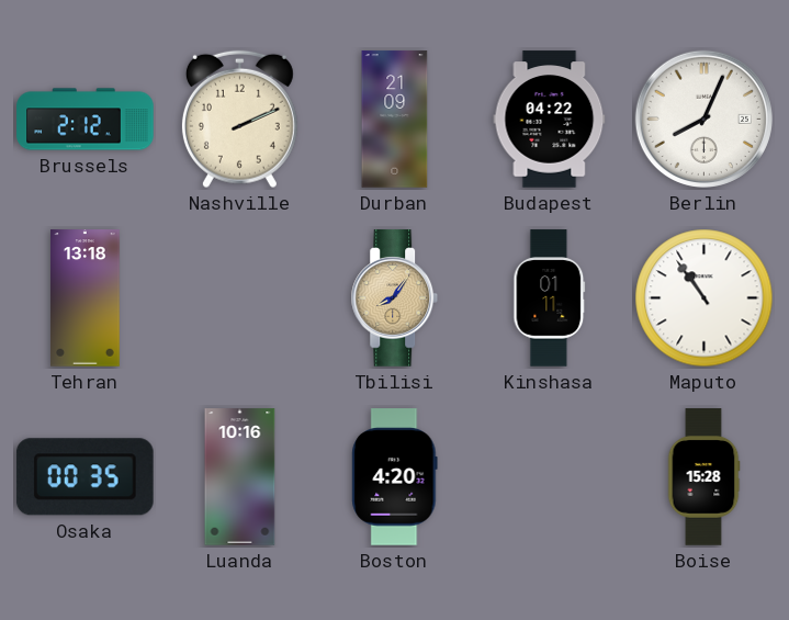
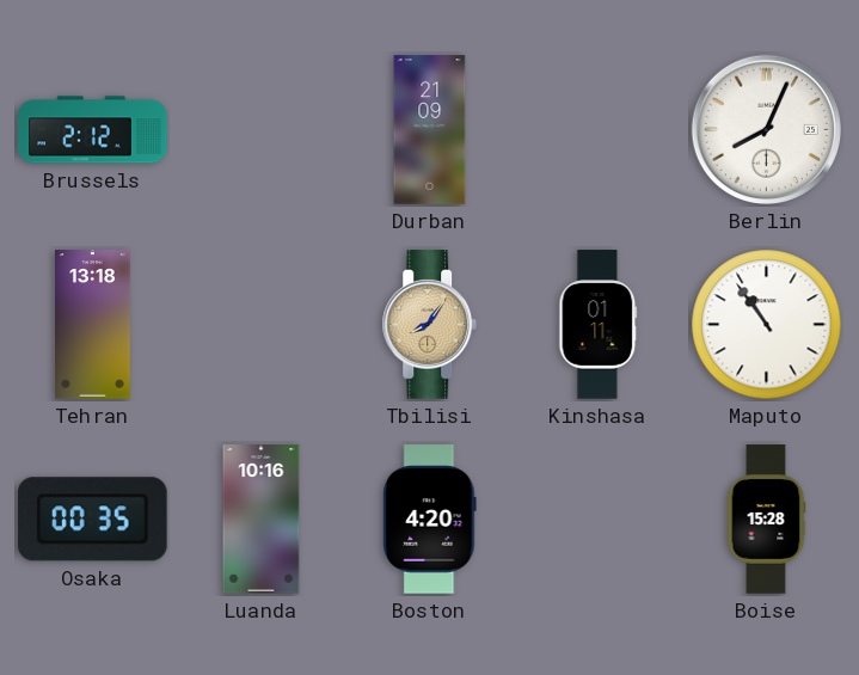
Nashville: 2:11 -> none (239, 120)
Budapest: 04:22 -> none (550, 120)
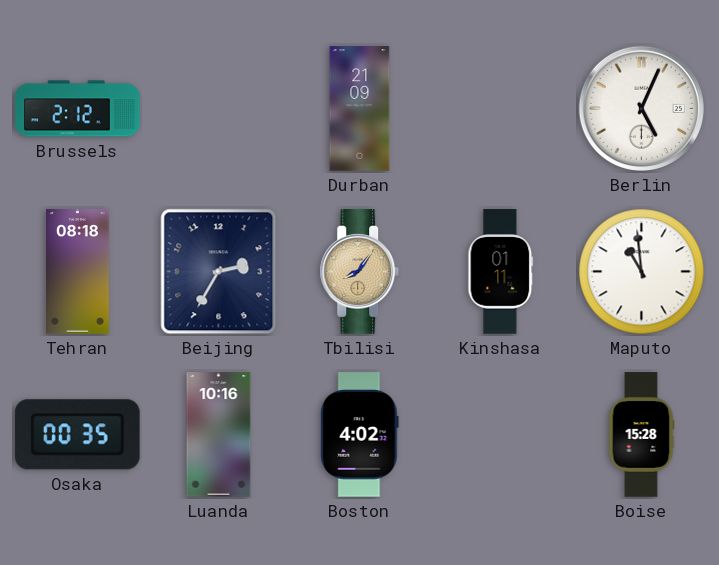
Berlin: 8:04 -> 5:04 (641, 108)
Tehran: 13:18 -> 08:18 (78, 272)
Beijing: none -> 2:35 (219, 272)
Maputo: 10:54 -> 10:59 (642, 272)
Boston: 4:20 -> 4:02 (360, 435)
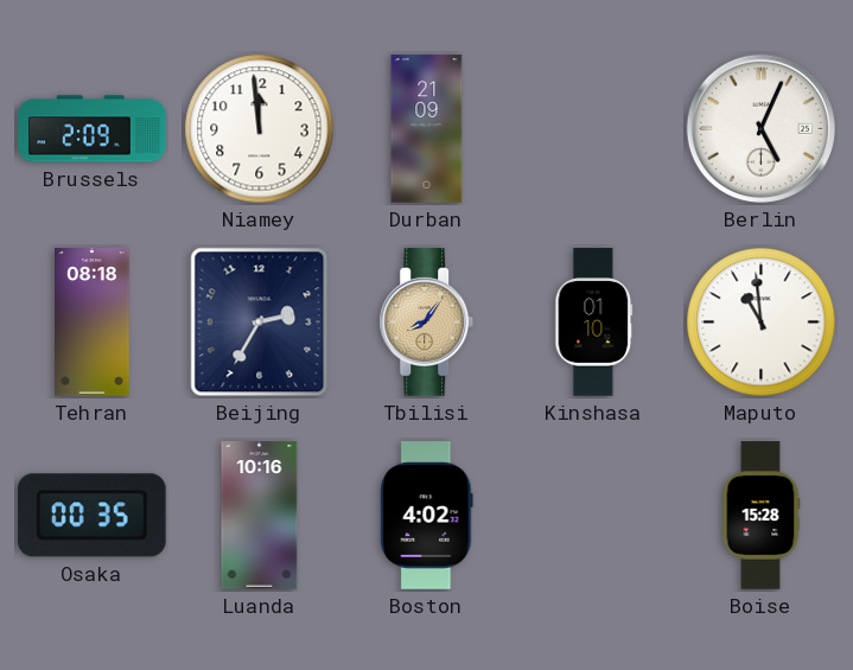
Brussels: 2:12 -> 2:09 (93, 129)
Niamey: none -> 11:59 (260, 129)
Kinshasa: 01:11 -> 01:10 (594, 323)
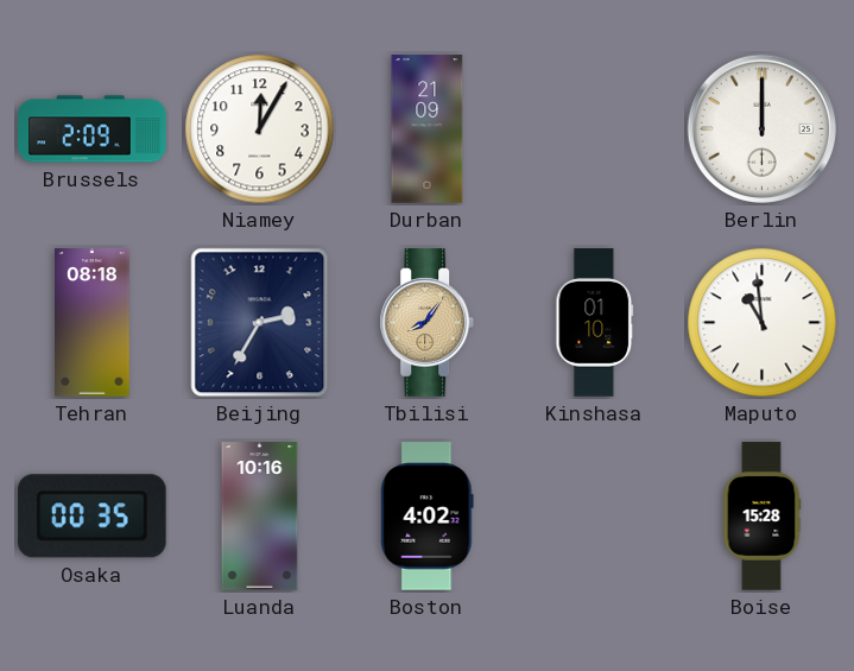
Niamey: 11:59 -> 12:05 (260, 129)
Berlin: 5:04 -> 12:00 (761, 128)
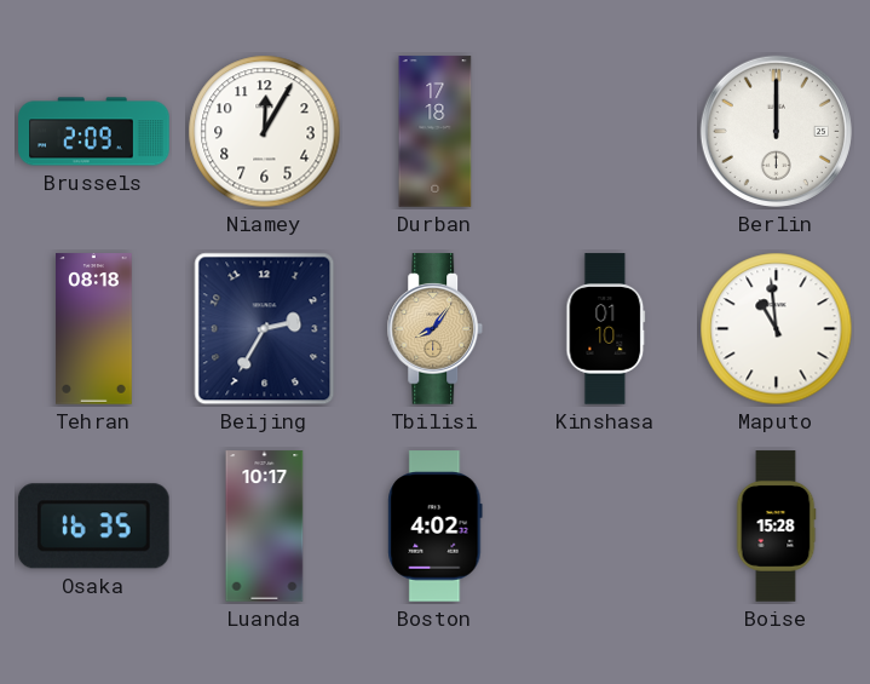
Durban: 21:09 -> 17:18 (436, 132)
Osaka: 00:35 -> 16:35 (93, 527)
Luanda: 10:16 -> 10:17 (265, 527)
